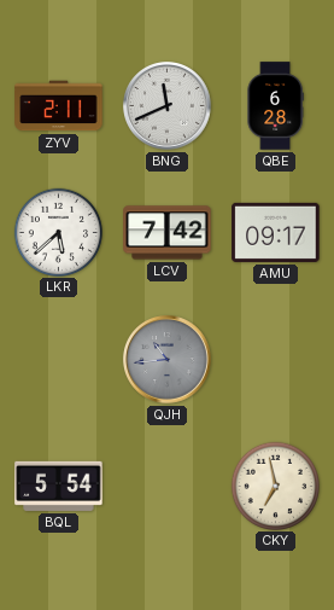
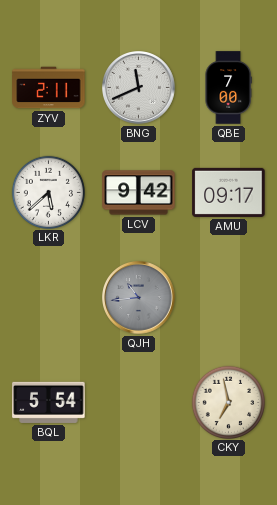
QBE: 6:28 -> 7:00 (228, 88)
LCV: 7:42 -> 9:42 (139, 193)
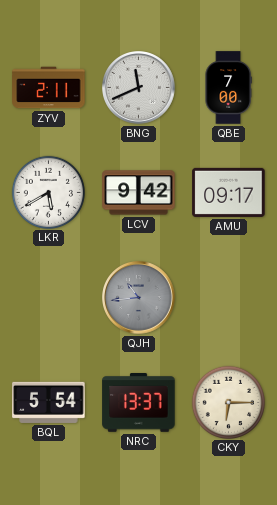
LKR: 5:38 -> 5:40 (48, 192)
NRC: none -> 13:37 (139, 403)
CKY: 6:58 -> 6:15 (228, 402)
